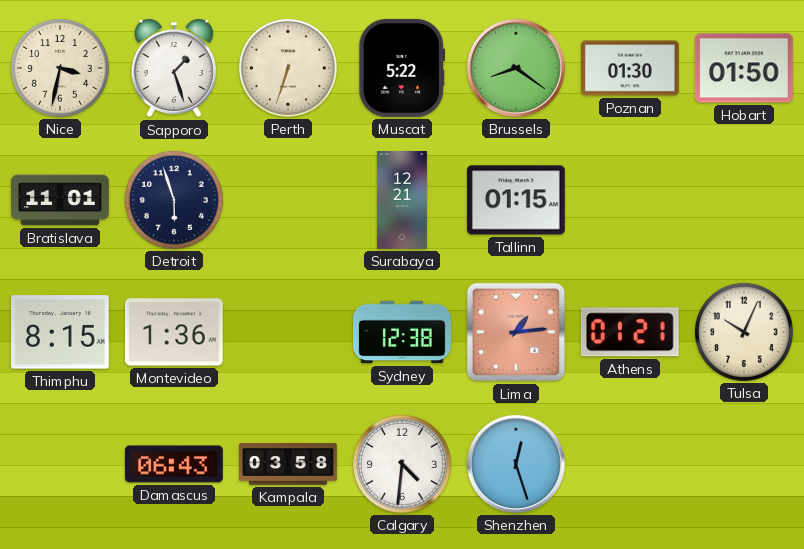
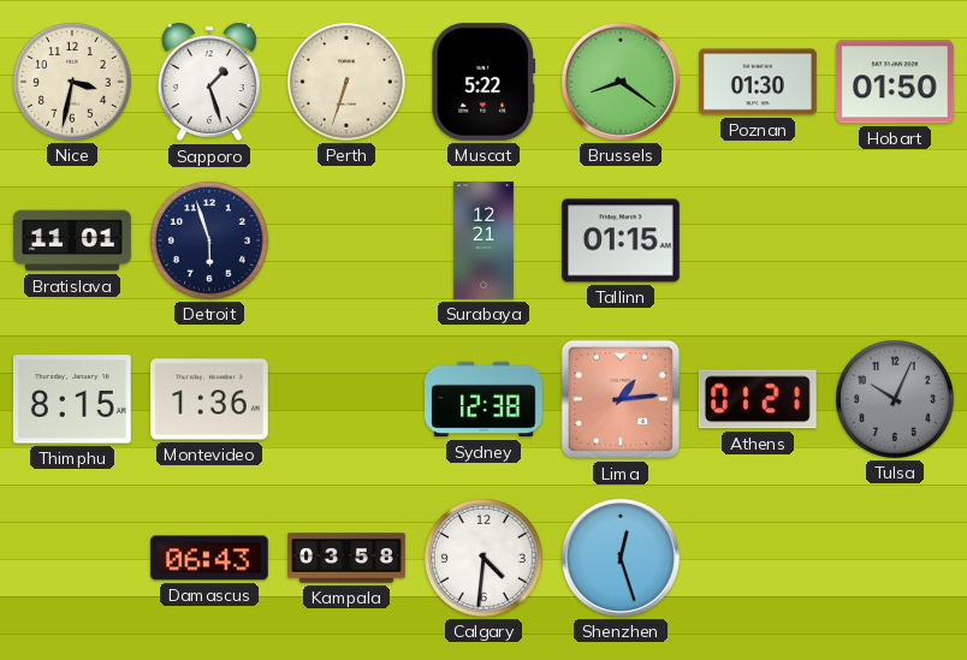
Tulsa dial: cream -> grey (895, 399)
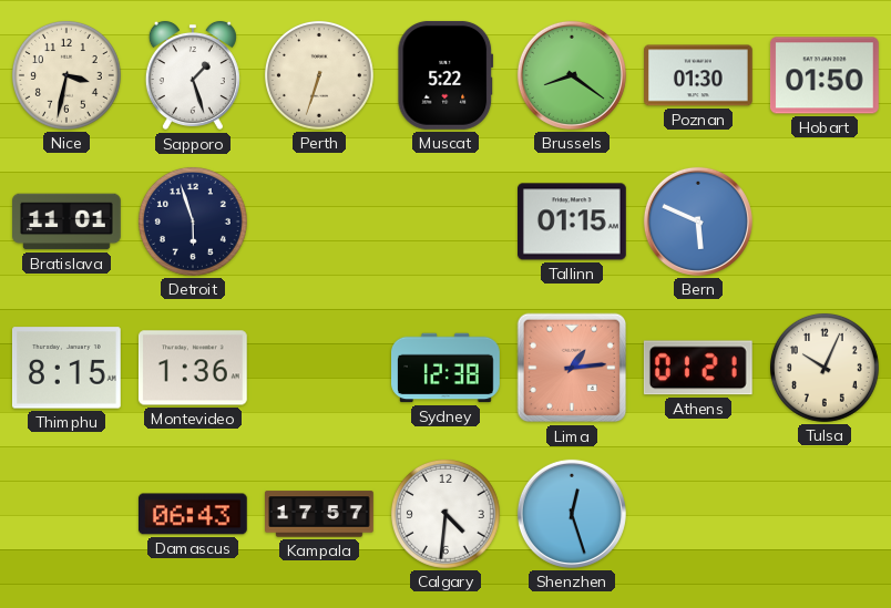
Surabaya: 12:21 -> none (483, 240)
Bern: none -> 5:49 (698, 221)
Tulsa dial: grey -> cream (825, 368)
Kampala: 03:58 -> 17:57 (319, 514)
